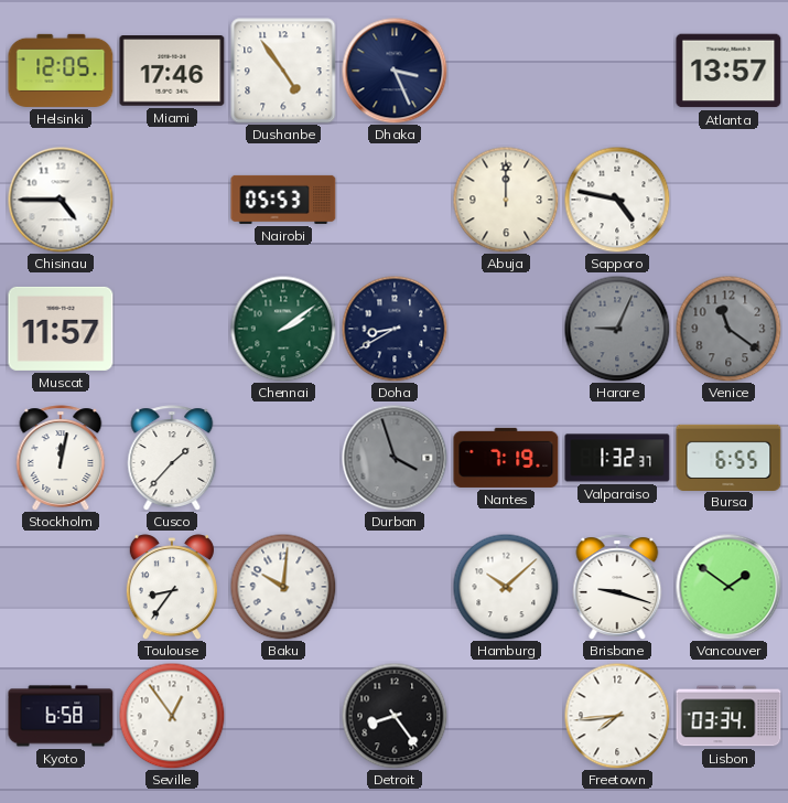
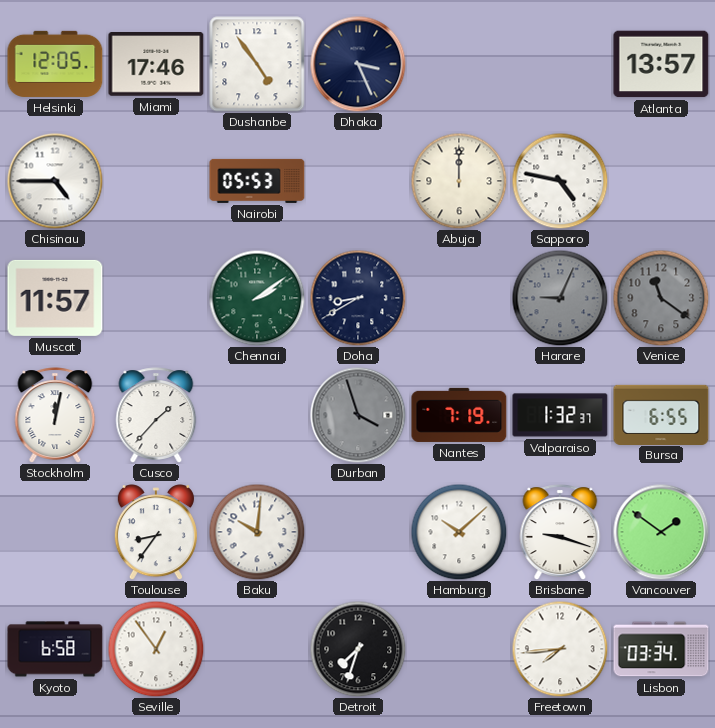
Detroit: 8:24 -> 7:33 (358, 649)
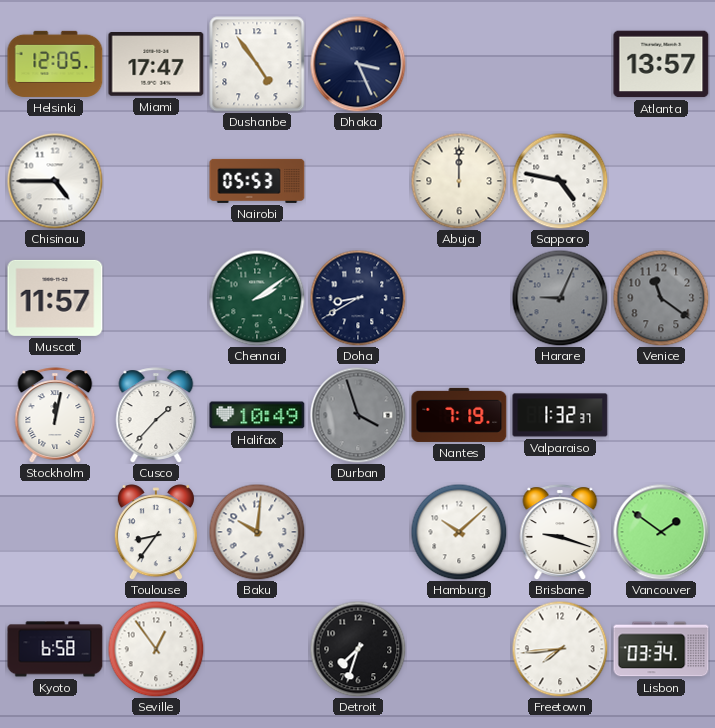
Miami: 17:46 -> 17:47 (156, 65)
Halifax: none -> 10:49 (257, 415)
Bursa: 6:55 -> none (661, 414)
